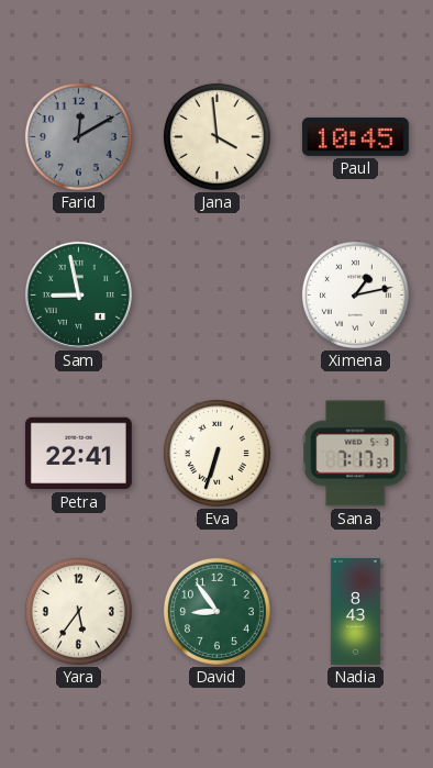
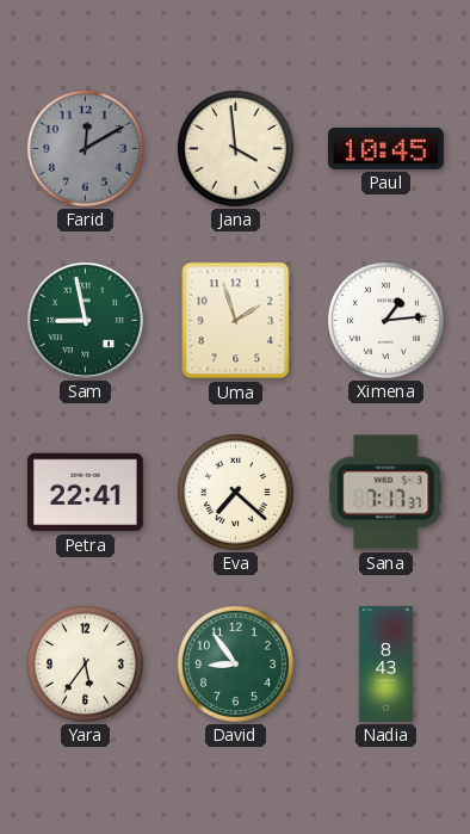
Uma: none -> 1:57 (236, 321)
Ximena: 1:13 -> 1:14 (385, 320)
Eva: 6:33 -> 7:22 (235, 492)
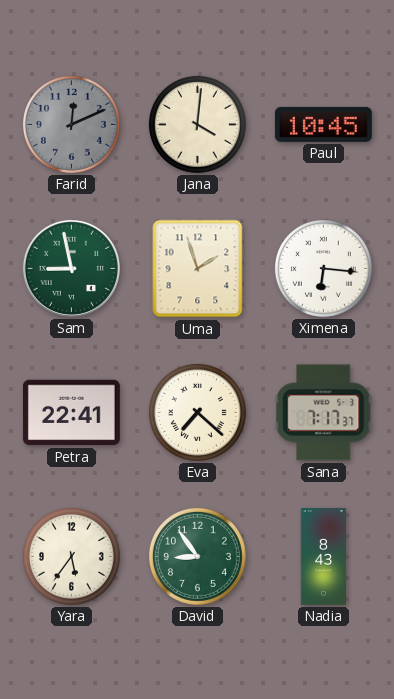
Farid: 12:10 -> 12:11 (71, 124)
Jana: 3:59 -> 4:01 (197, 124)
Ximena: 1:14 -> 6:16 (323, 268)
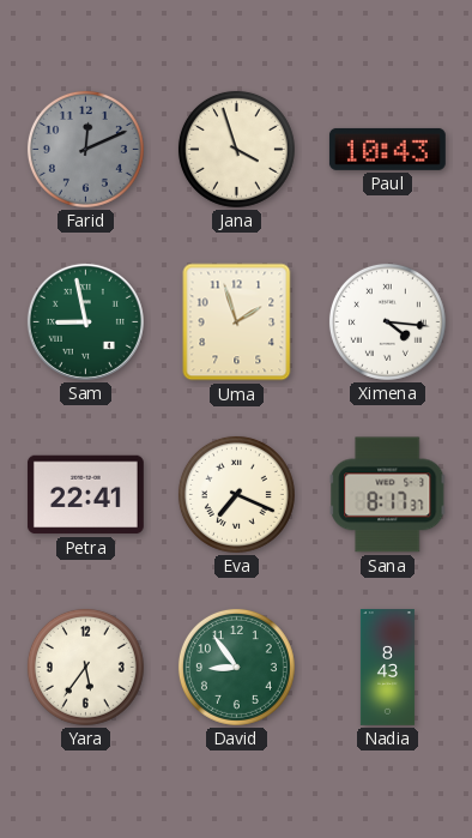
Jana: 4:01 -> 3:57 (236, 149)
Paul: 10:45 -> 10:43 (387, 149)
Ximena: 6:16 -> 4:16 (387, 321)
Eva: 7:22 -> 7:19 (236, 494)
Sana: 7:17 -> 8:17 (388, 495)
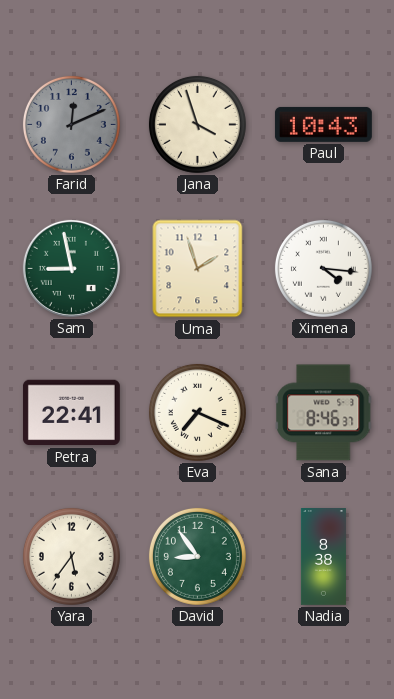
Sana: 8:17 -> 8:46 (324, 413)
Nadia: 8:43 -> 8:38 (323, 557)
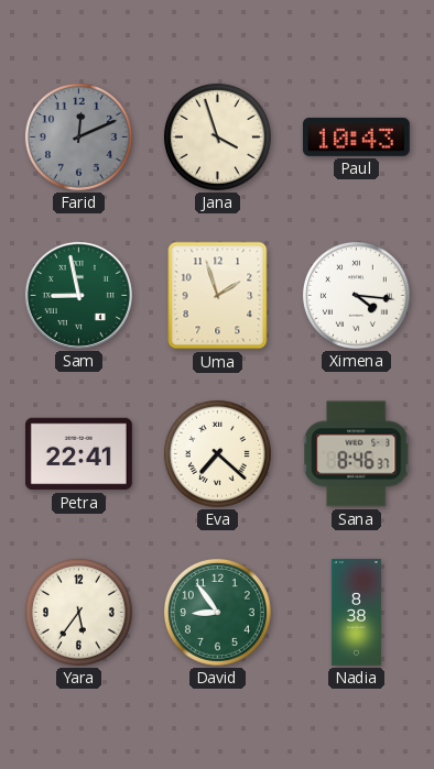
Eva: 7:19 -> 7:22 (217, 453)
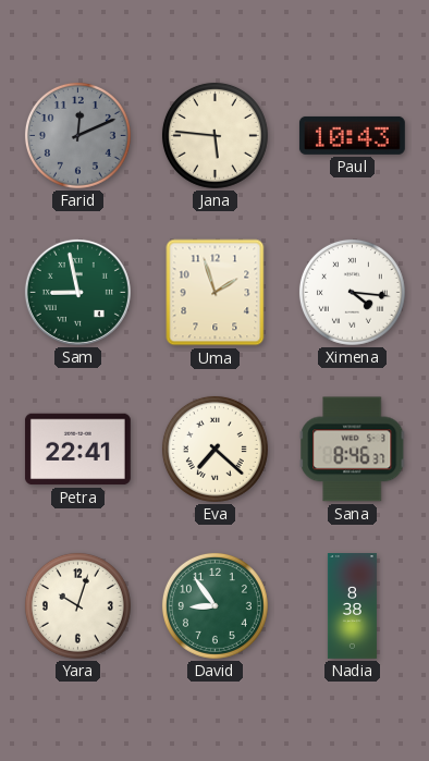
Jana: 3:57 -> 5:46 (214, 135)
Yara: 5:36 -> 10:03 (77, 605)
